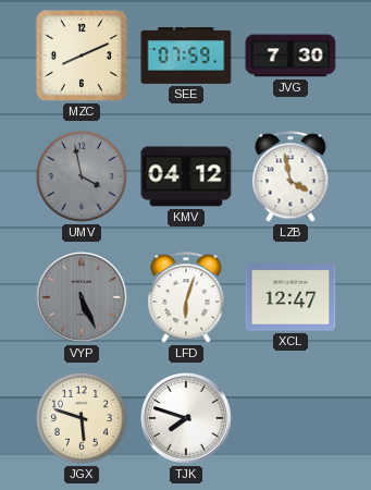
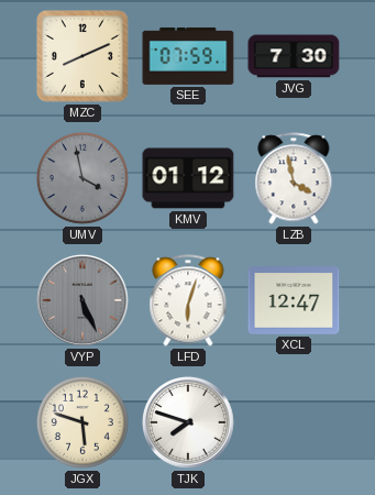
KMV: 04:12 -> 01:12 (188, 178)
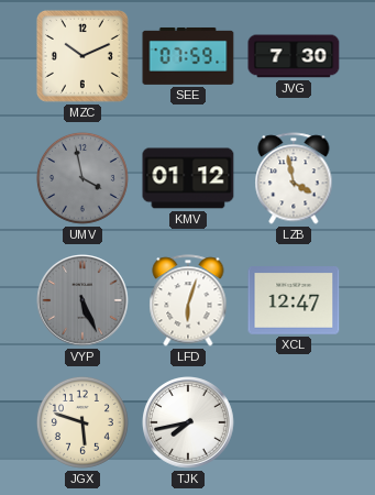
MZC: 8:11 -> 10:11 (82, 56)
TJK: 7:48 -> 7:43 (189, 424)
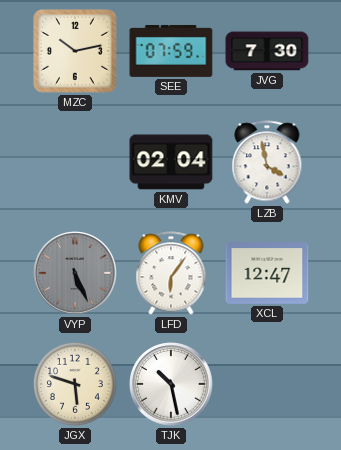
MZC: 10:11 -> 10:13 (75, 51)
UMV: 3:58 -> none (82, 178)
KMV: 01:12 -> 02:04 (171, 162)
LFD: 6:03 -> 6:06 (171, 273)
TJK: 7:43 -> 10:28 (172, 385)
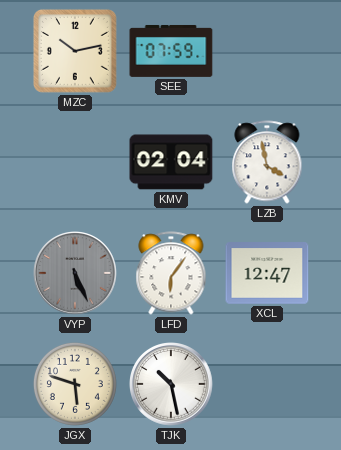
JVG: 7:30 -> none (267, 51)
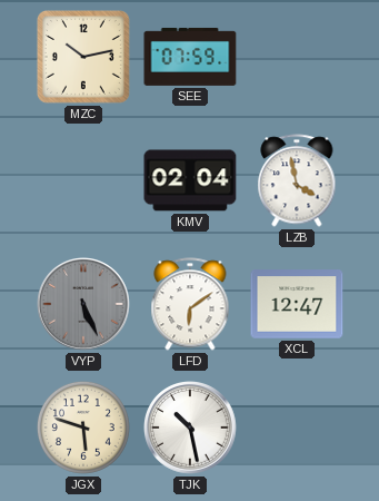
LFD: 6:06 -> 6:09 (190, 304)
